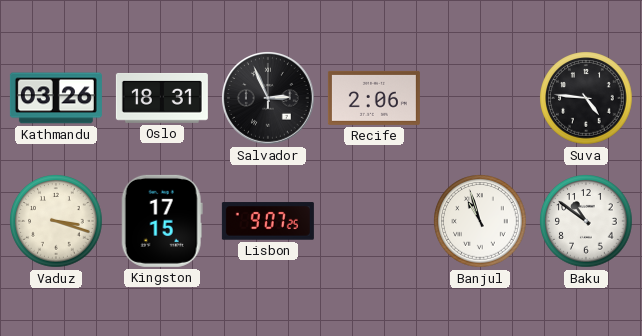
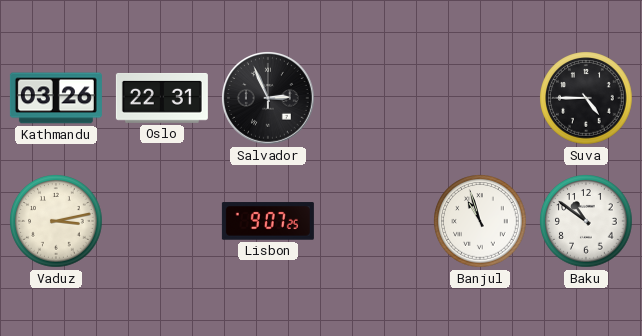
Oslo: 18:31 -> 22:31 (162, 98)
Recife: 2:06 -> none (374, 98)
Suva: 4:46 -> 4:45 (586, 98)
Vaduz: 3:18 -> 3:13 (56, 221)
Kingston: 17:15 -> none (162, 221)
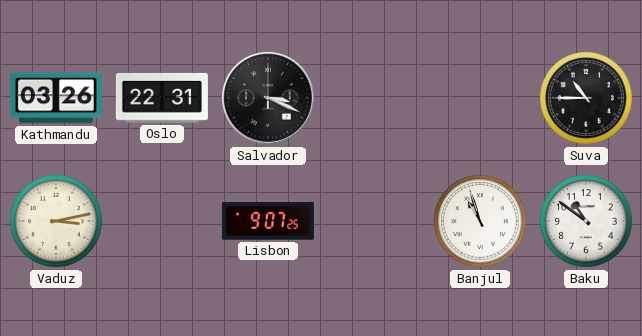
Salvador: 2:56 -> 3:19 (269, 99)
Suva: 4:45 -> 10:45 (586, 98)
